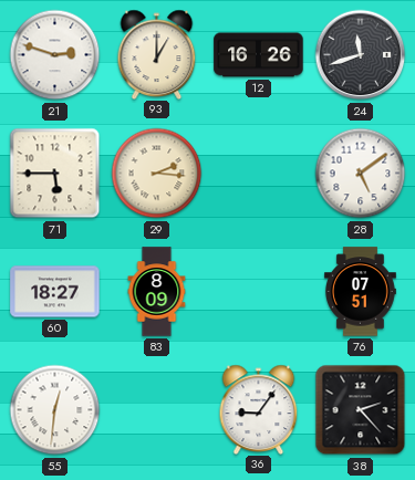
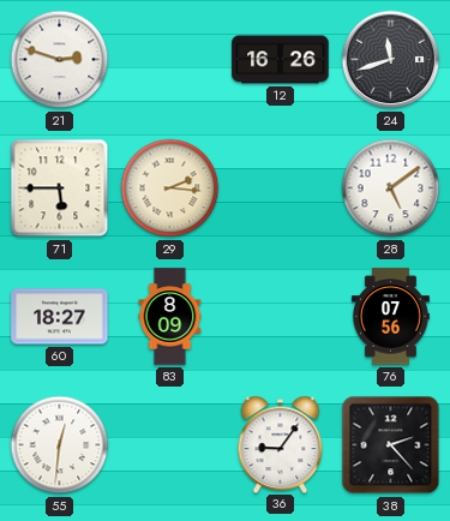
93: 1:00 -> none (157, 54)
76: 07:51 -> 07:56 (390, 317)
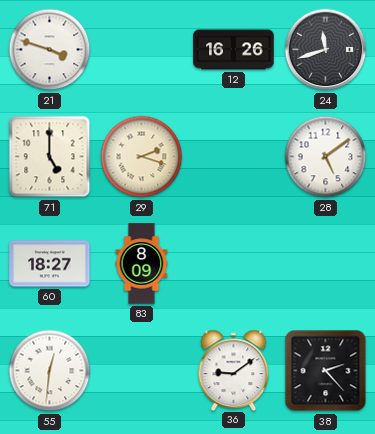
21: 2:48 -> 3:48 (50, 50)
71: 5:45 -> 5:00 (50, 157)
29: 2:16 -> 2:18 (142, 157)
76: 07:56 -> none (390, 317)
36: 9:06 -> 9:09 (234, 370)
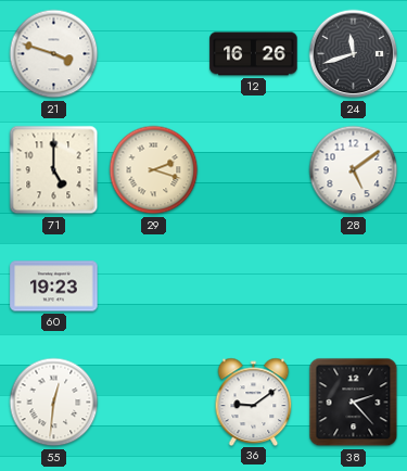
60: 18:27 -> 19:23 (54, 287)
83: 8:09 -> none (142, 264)
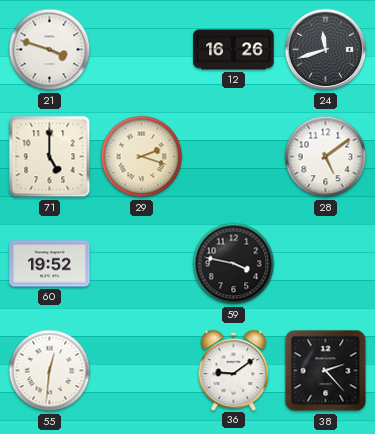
60: 19:23 -> 19:52 (50, 264)
59: none -> 3:47 (234, 264)
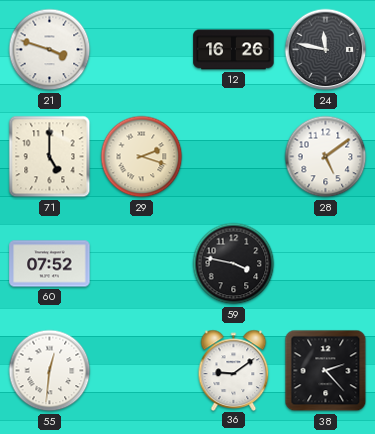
24: 11:42 -> 11:47 (326, 50)
60: 19:52 -> 07:52 (50, 264)
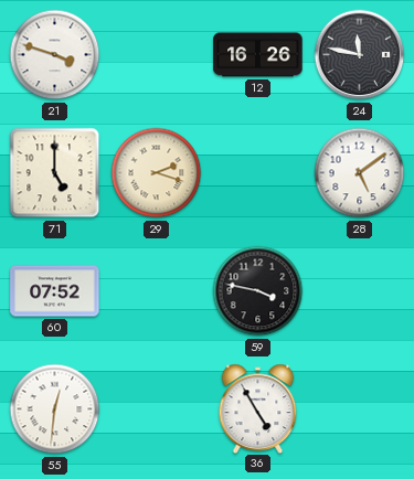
36: 9:09 -> 4:55 (258, 408)
38: 2:23 -> none (326, 371)
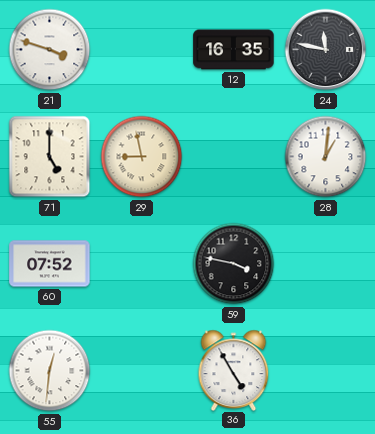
12: 16:26 -> 16:35 (234, 50)
29: 2:18 -> 8:58 (142, 157)
28: 5:09 -> 1:01 (326, 157)
